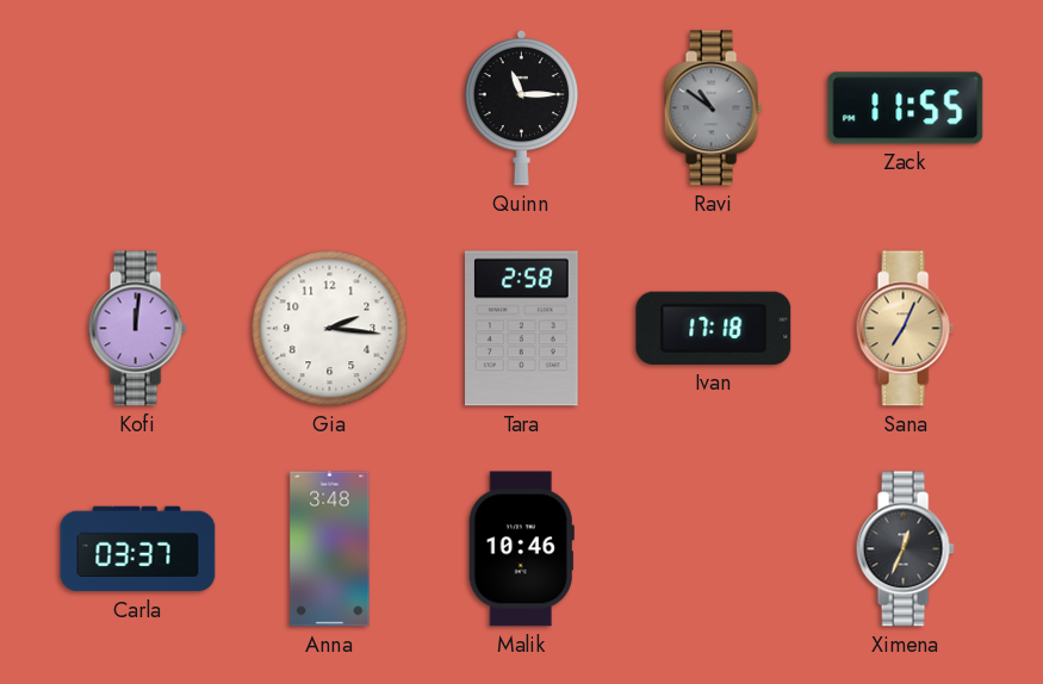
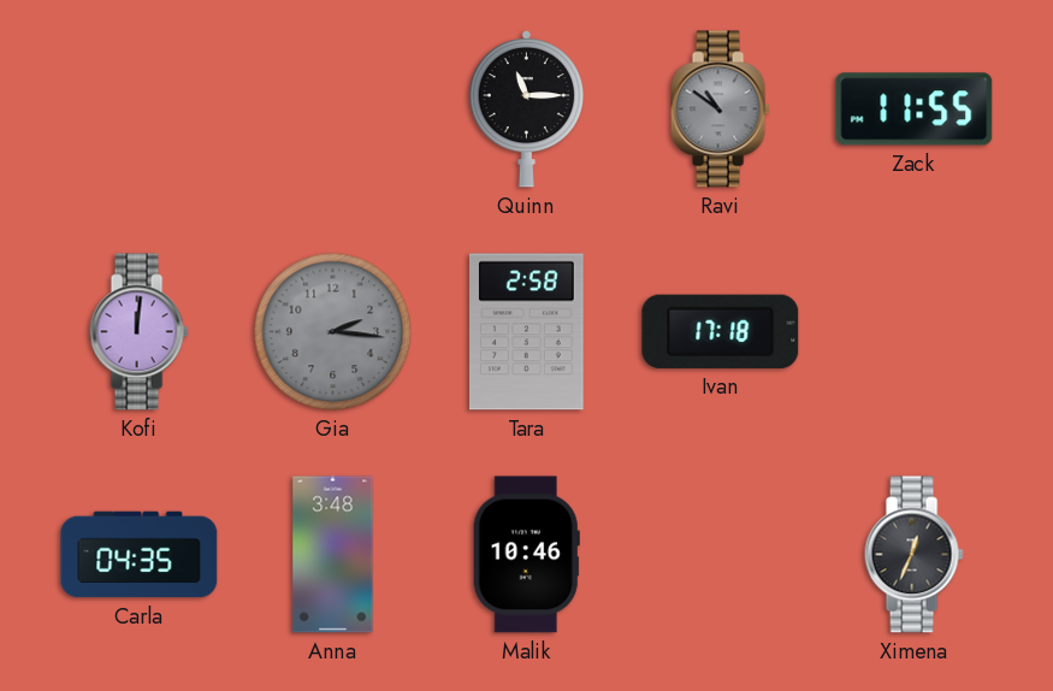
Gia dial: white -> grey (333, 332)
Sana: 7:04 -> none (905, 329)
Carla: 03:37 -> 04:35 (140, 555)
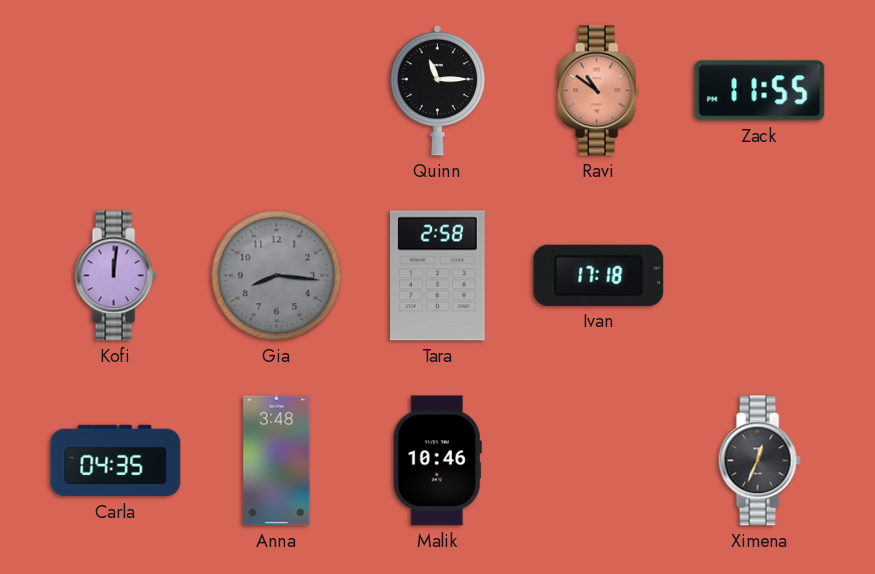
Ravi dial: grey -> salmon (598, 91)
Gia: 2:16 -> 8:16 (277, 276)
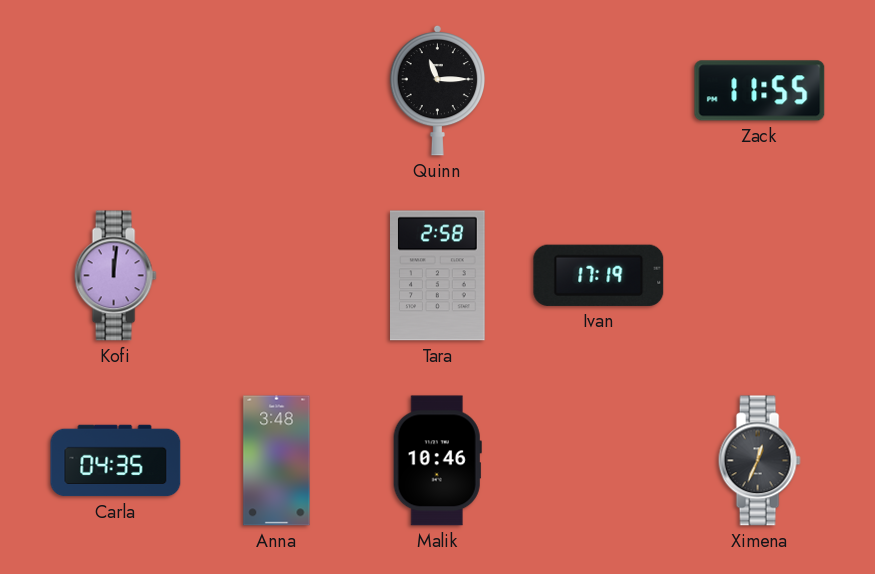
Ravi: 10:51 -> none (598, 91)
Gia: 8:16 -> none (277, 276)
Ivan: 17:18 -> 17:19 (599, 275)
